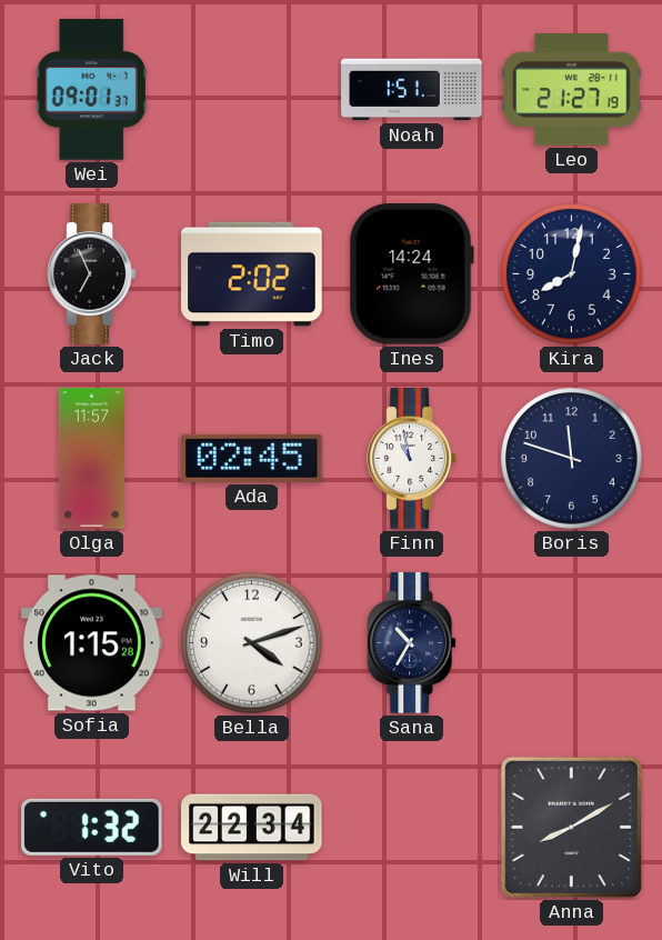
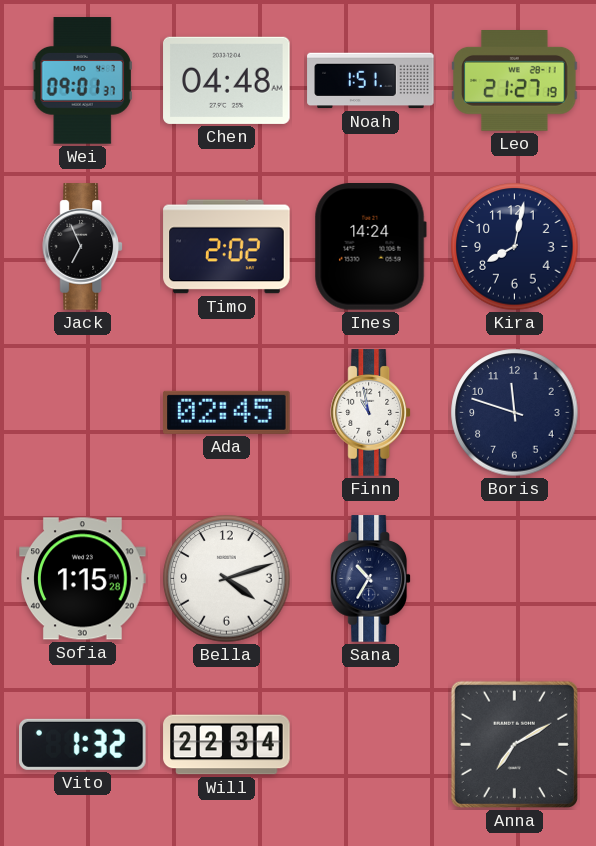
Chen: none -> 04:48 (227, 80)
Olga: 11:57 -> none (91, 459)
Anna: 8:10 -> 7:10 (514, 744)
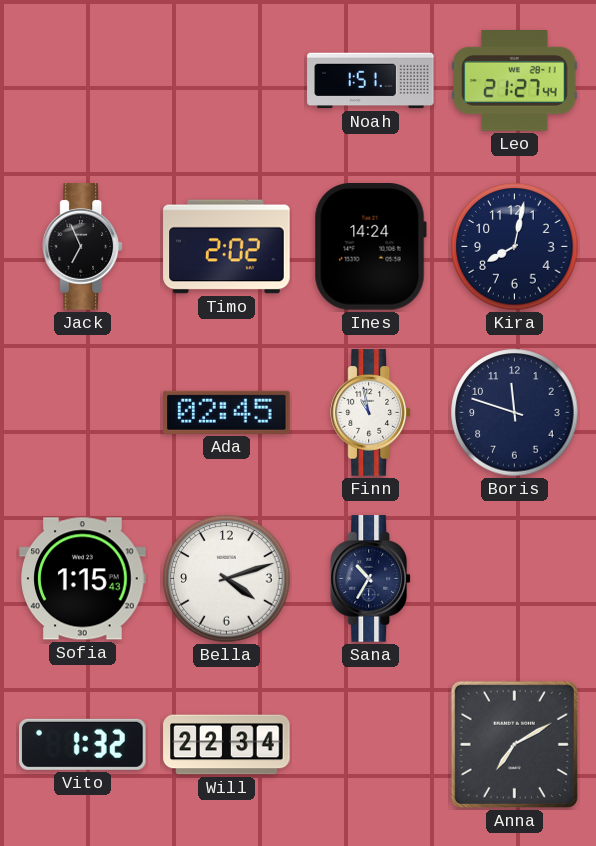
Wei: 09:01 -> none (82, 81)
Chen: 04:48 -> none (227, 80)
Leo: 21:27:19 -> 21:27:44 (515, 81)
Sofia: 1:15:28 -> 1:15:43 (83, 579)
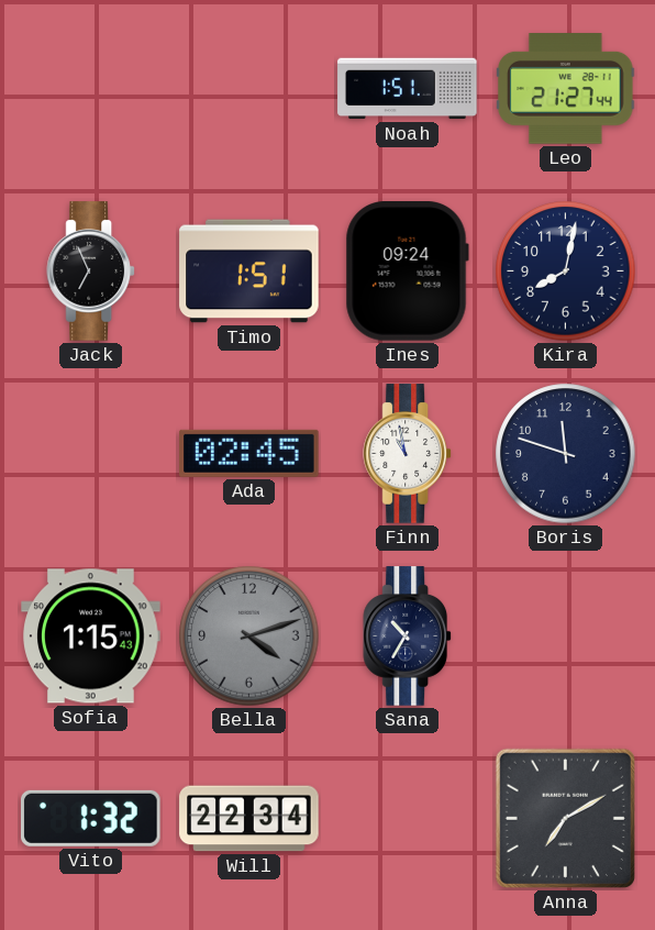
Timo: 2:02 -> 1:51 (249, 272)
Ines: 14:24 -> 09:24 (407, 272)
Bella dial: white -> grey (249, 636)
